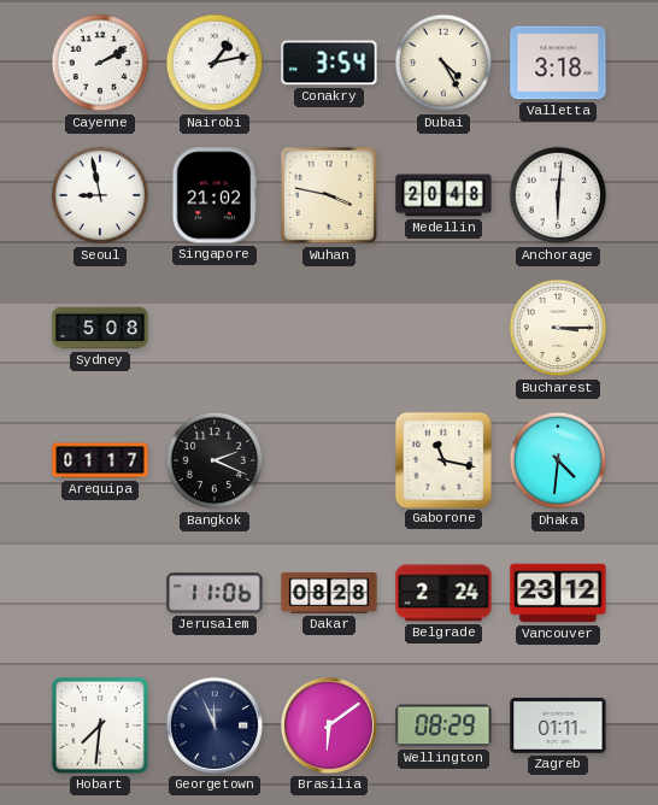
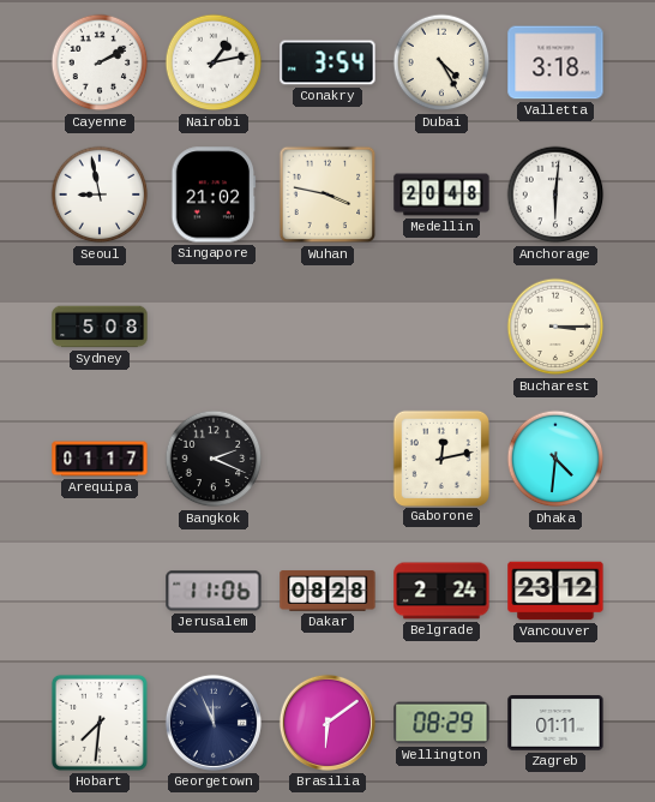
Gaborone: 11:17 -> 12:13 (440, 457)
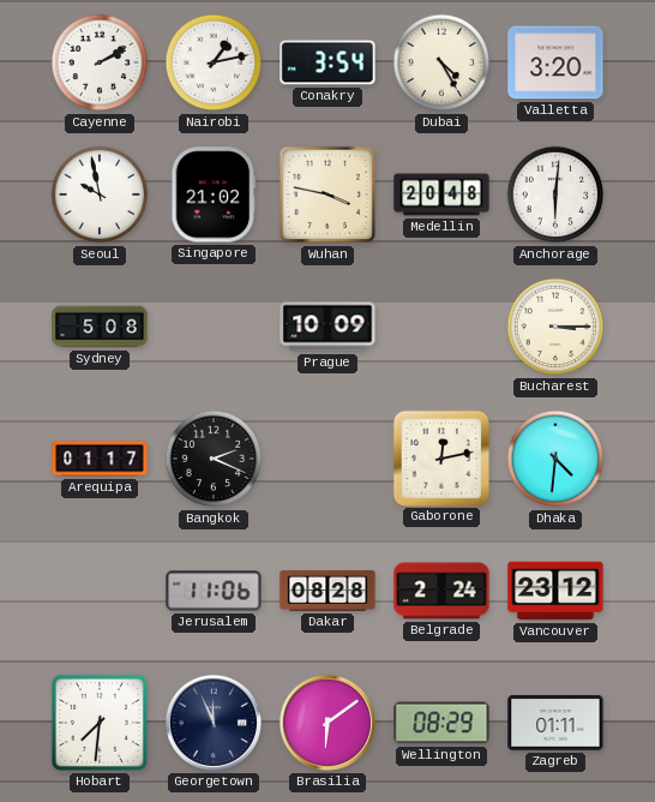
Valletta: 3:18 -> 3:20 (555, 62)
Seoul: 8:58 -> 9:58 (100, 194)
Prague: none -> 10:09 (327, 327)
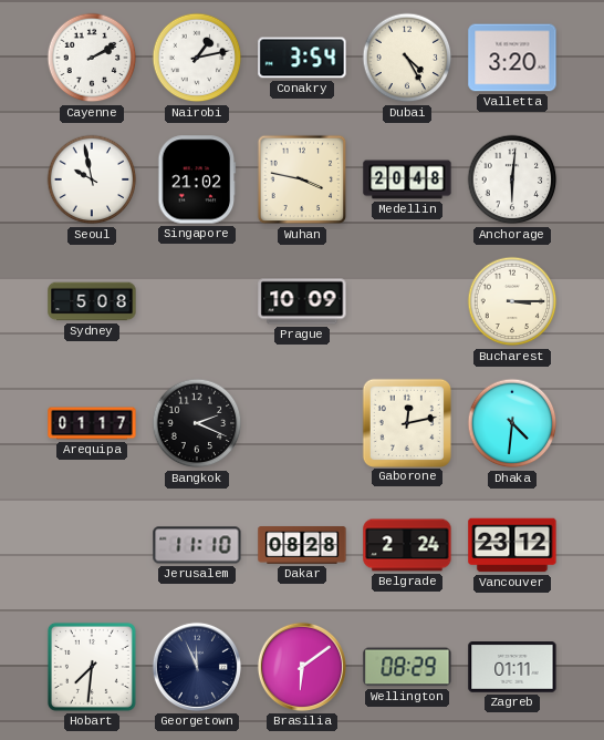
Jerusalem: 11:06 -> 11:10 (197, 545)
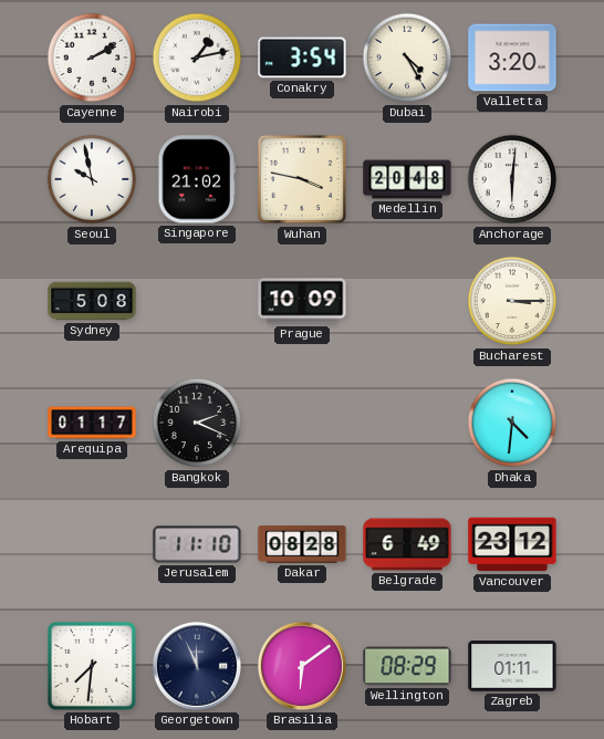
Gaborone: 12:13 -> none (406, 422)
Belgrade: 2:24 -> 6:49 (407, 544)
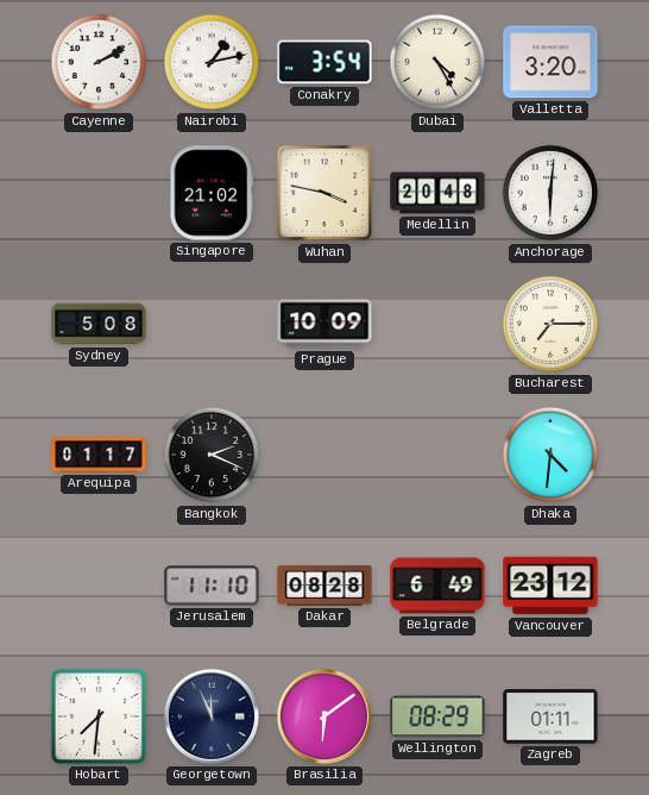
Seoul: 9:58 -> none (92, 179)
Bucharest: 3:15 -> 7:15 (550, 324)
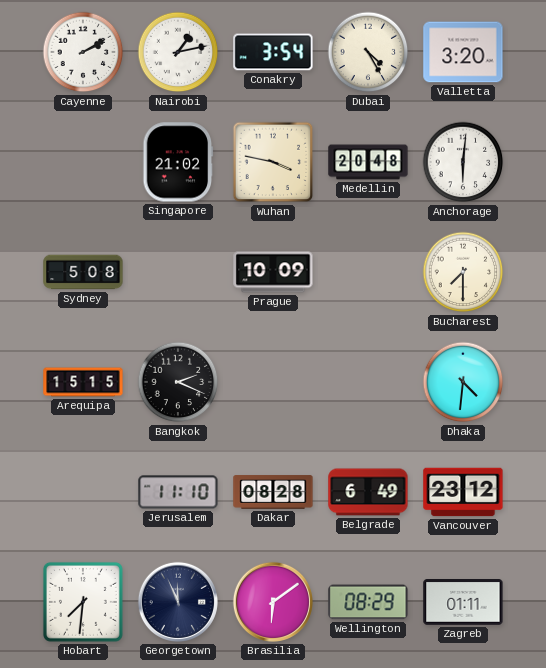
Bucharest: 7:15 -> 7:30 (463, 272)
Arequipa: 01:17 -> 15:15 (83, 382)
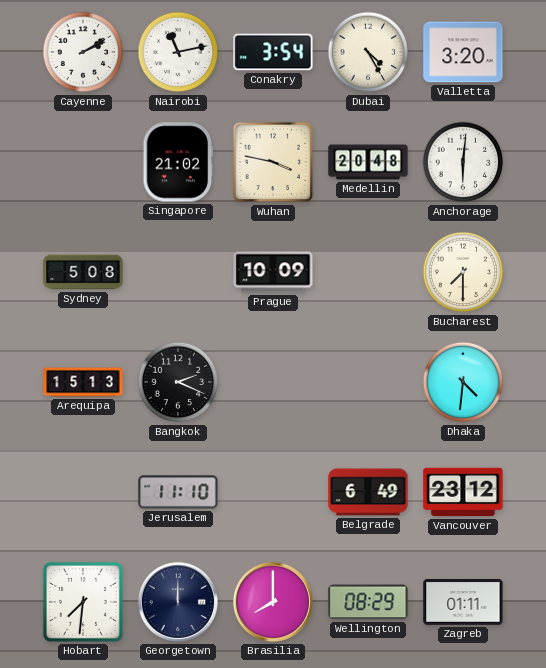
Nairobi: 1:13 -> 11:13 (178, 52)
Arequipa: 15:15 -> 15:13 (83, 382)
Dakar: 08:28 -> none (273, 492)
Georgetown: 11:56 -> 12:00 (178, 602)
Brasilia: 6:09 -> 8:00 (273, 602)
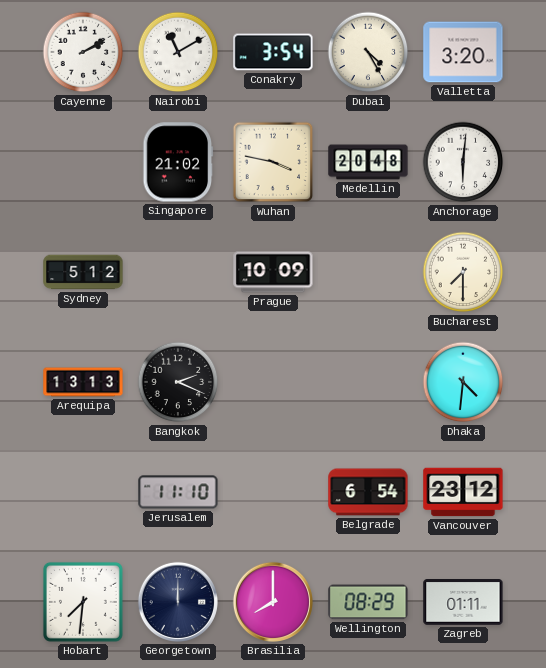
Nairobi: 11:13 -> 11:10 (178, 52)
Sydney: 5:08 -> 5:12 (83, 272)
Arequipa: 15:13 -> 13:13 (83, 382)
Belgrade: 6:49 -> 6:54 (368, 492)
